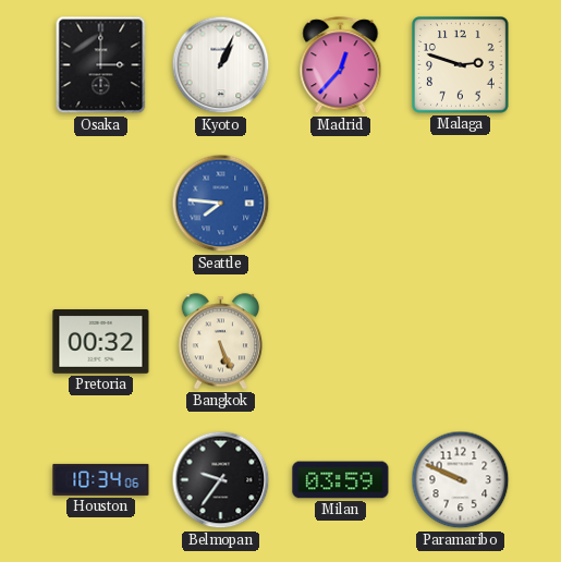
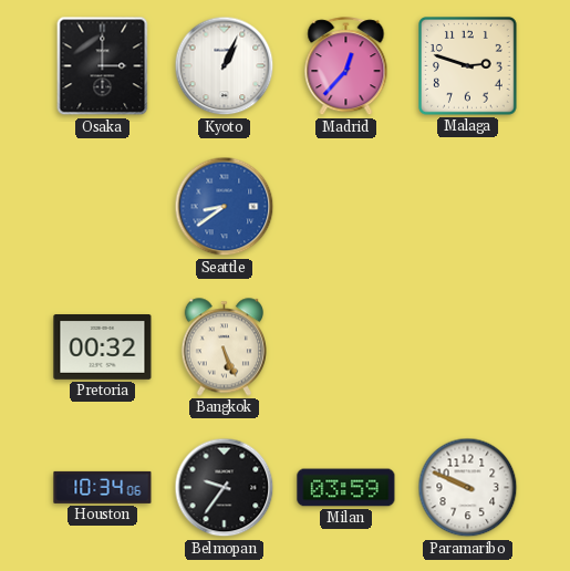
Seattle: 7:46 -> 8:39 (225, 207)
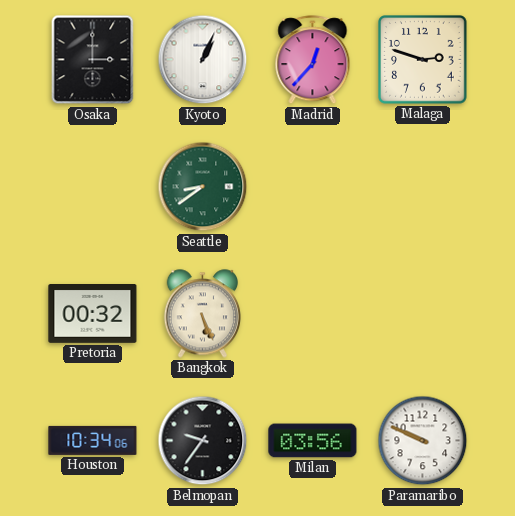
Seattle dial: blue -> green (203, 187)
Milan: 03:59 -> 03:56 (313, 441)
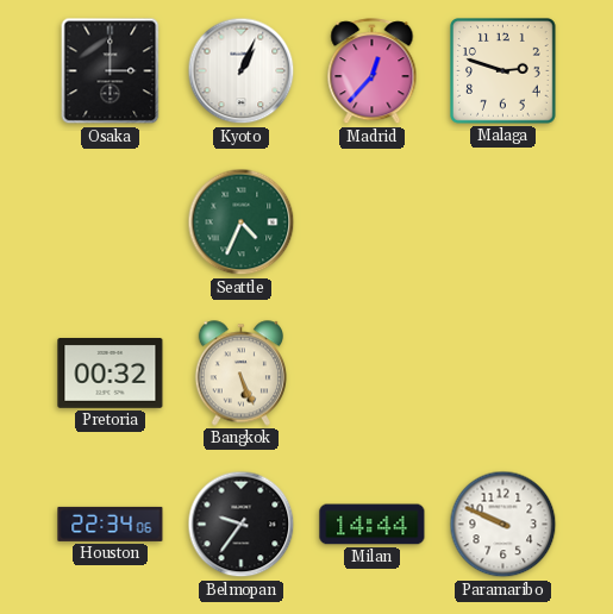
Seattle: 8:39 -> 4:34 (242, 223)
Houston: 10:34 -> 22:34 (111, 524)
Milan: 03:56 -> 14:44 (373, 525)
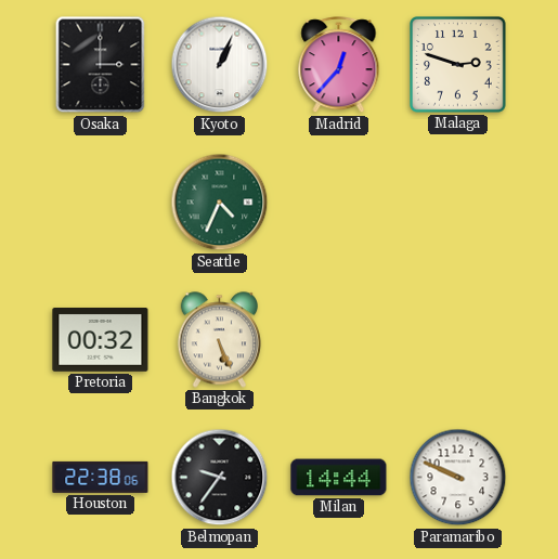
Houston: 22:34 -> 22:38 (101, 477)
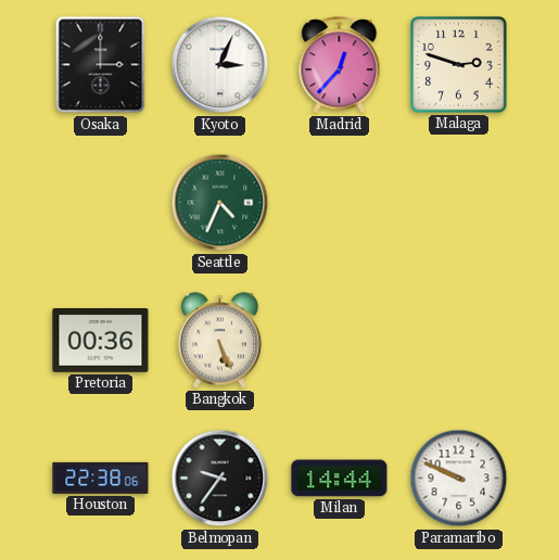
Kyoto: 1:04 -> 3:04 (220, 65)
Pretoria: 00:32 -> 00:36 (101, 341)
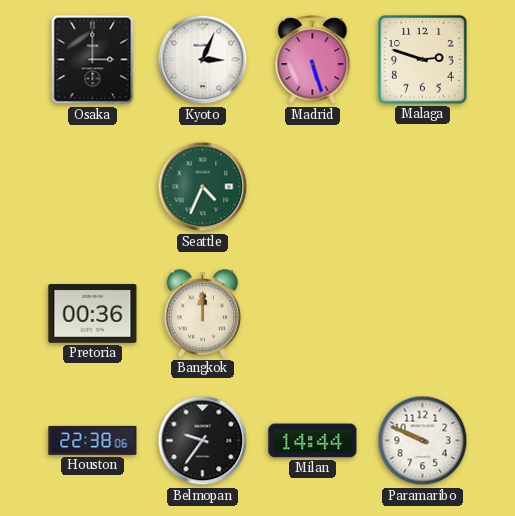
Madrid: 12:37 -> 5:27 (313, 60)
Bangkok: 5:26 -> 12:00 (202, 314)
